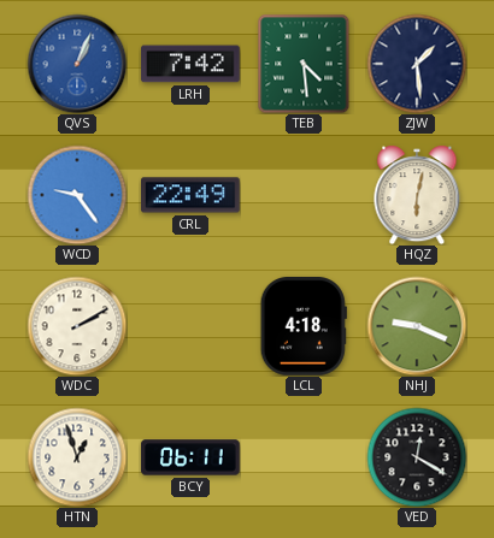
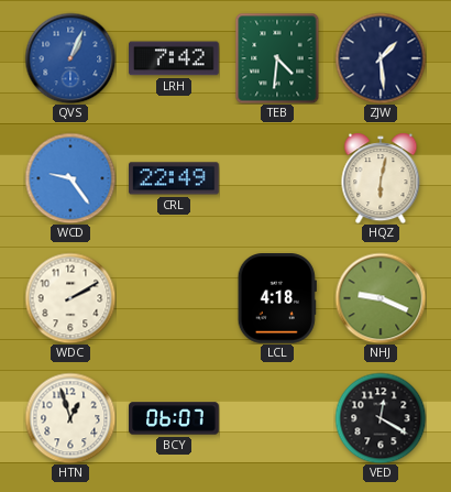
TEB: 4:29 -> 4:31 (277, 58)
BCY: 06:11 -> 06:07 (174, 418)
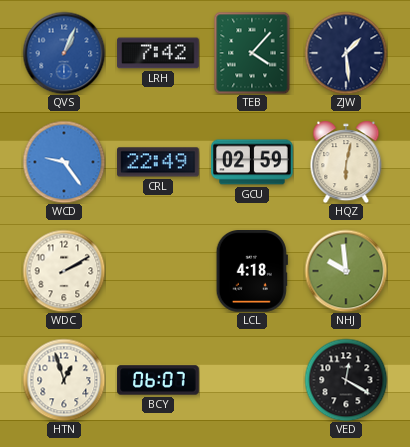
TEB: 4:31 -> 4:07 (252, 53)
GCU: none -> 02:59 (252, 162)
NHJ: 9:19 -> 9:59 (346, 271)
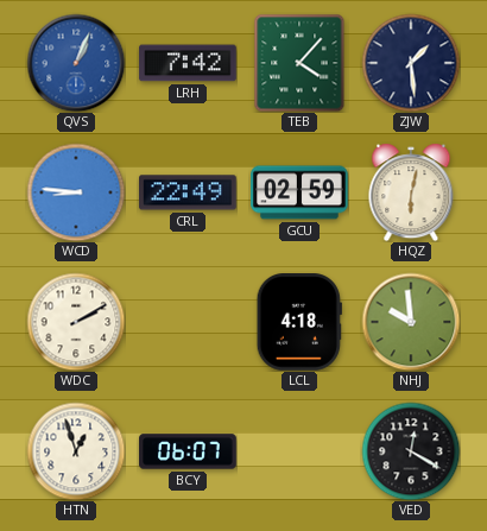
WCD: 9:24 -> 8:46 (76, 192)
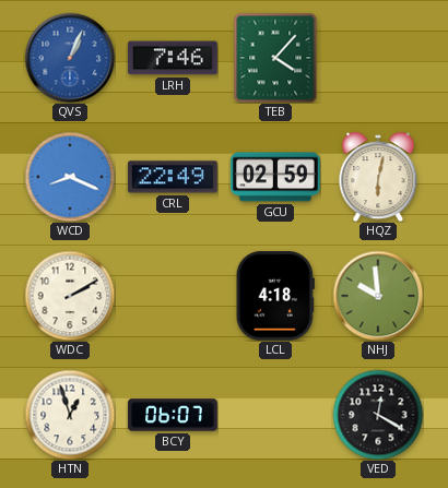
LRH: 7:42 -> 7:46 (173, 58)
ZJW: 1:29 -> none (411, 63)
WCD: 8:46 -> 8:19 (70, 177)
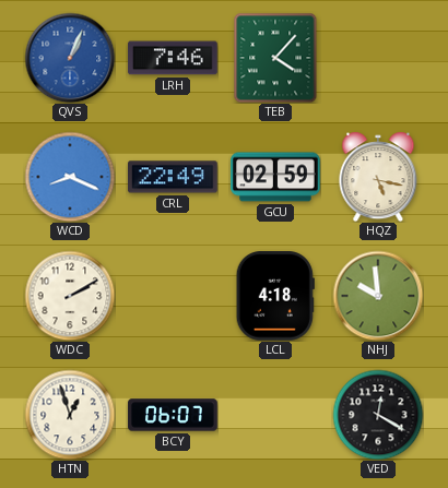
HQZ: 6:02 -> 5:17 (378, 177)
